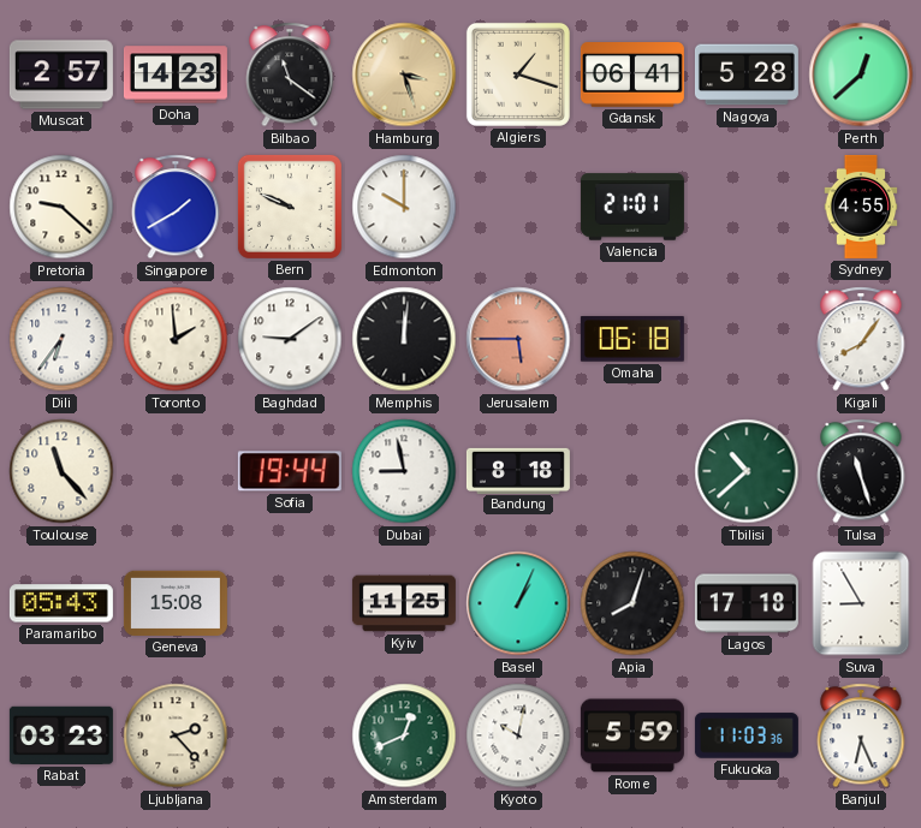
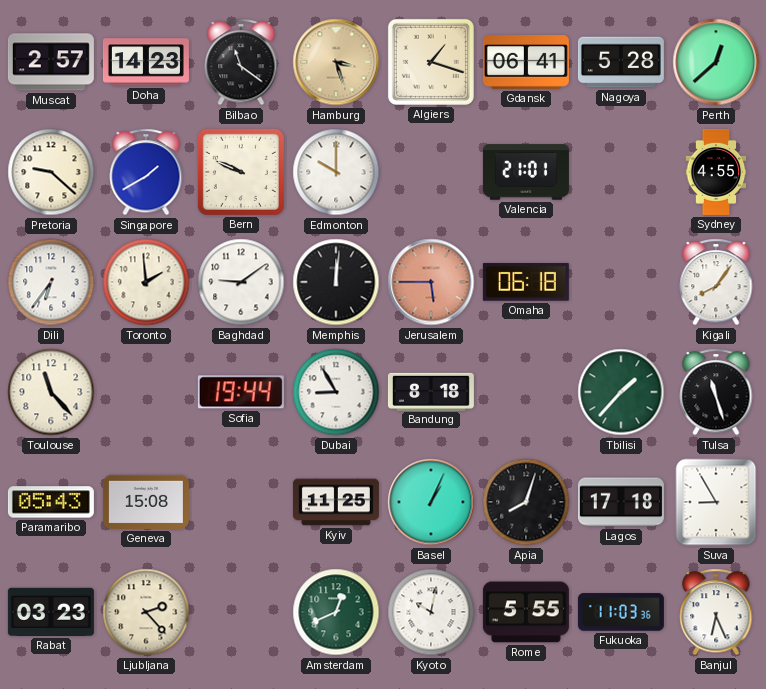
Dubai: 8:58 -> 8:55 (336, 392)
Tbilisi: 10:38 -> 1:37 (621, 392)
Rome: 5:59 -> 5:55 (526, 612)
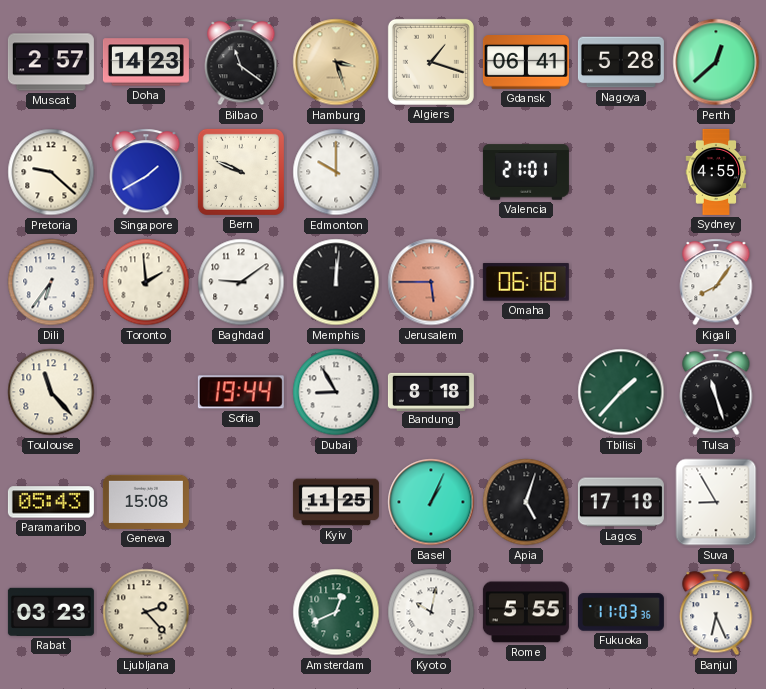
Apia: 8:03 -> 5:03 (526, 502)
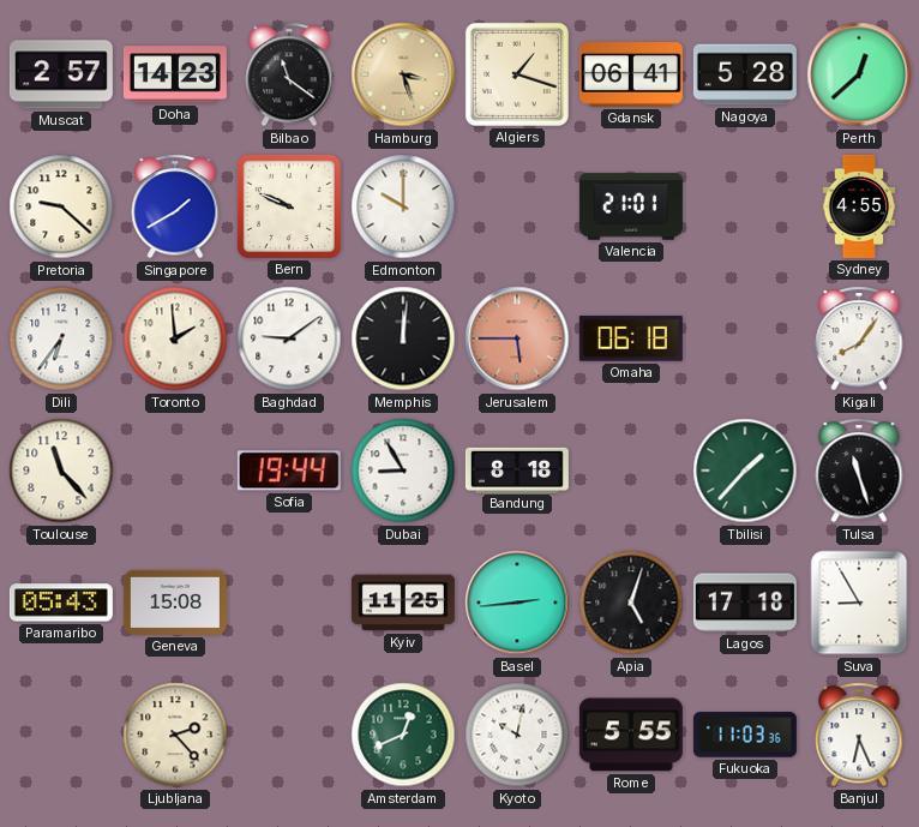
Basel: 1:04 -> 2:44 (517, 603)
Rabat: 03:23 -> none (51, 612)
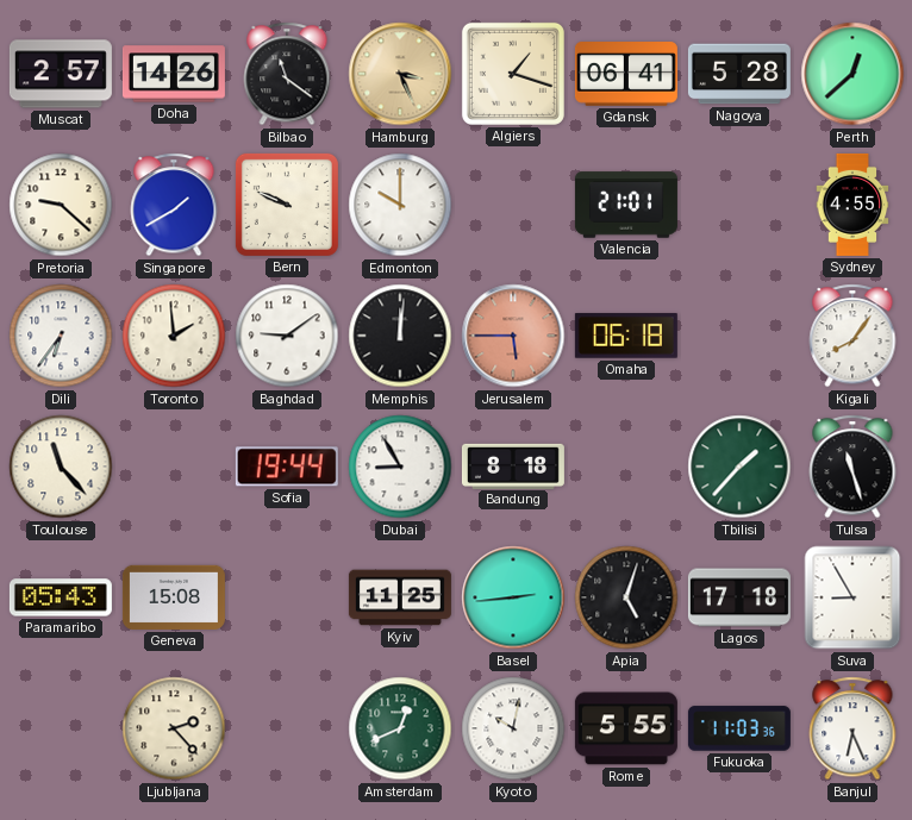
Doha: 14:23 -> 14:26 (174, 74)
Hamburg: 3:27 -> 3:26 (400, 74)
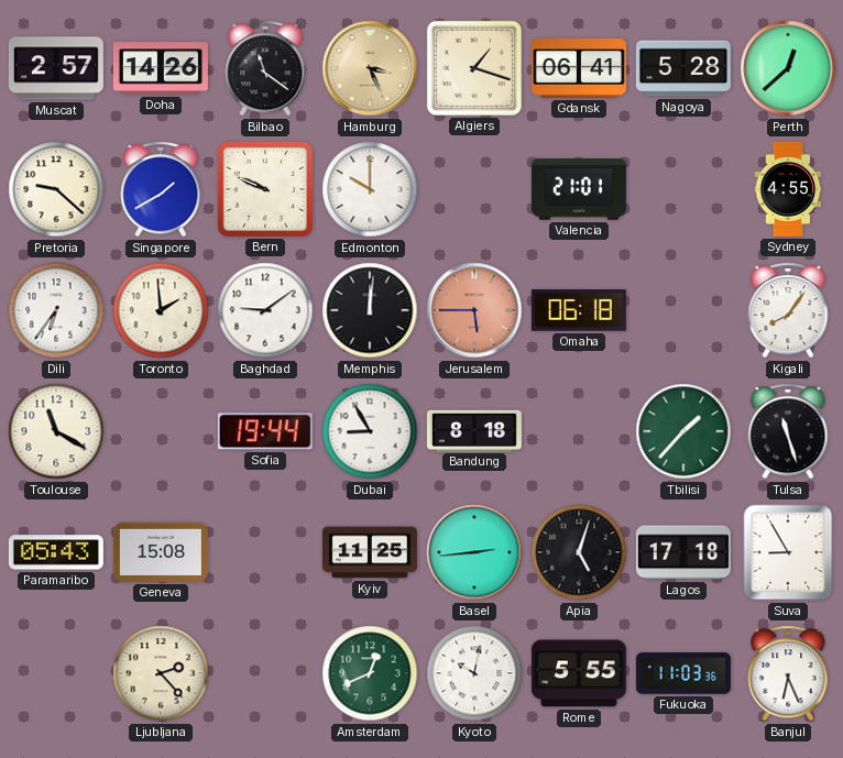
Toulouse: 11:23 -> 11:20 (56, 431)
